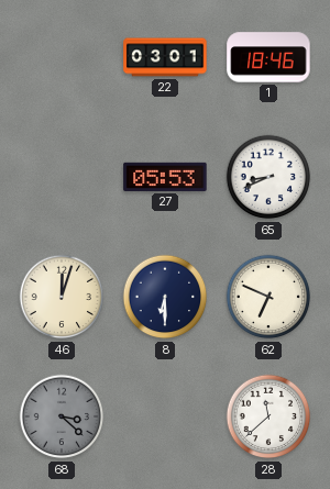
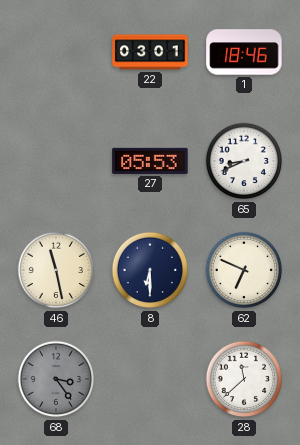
46: 12:03 -> 11:28 (56, 270)
68: 3:22 -> 3:24 (56, 379)
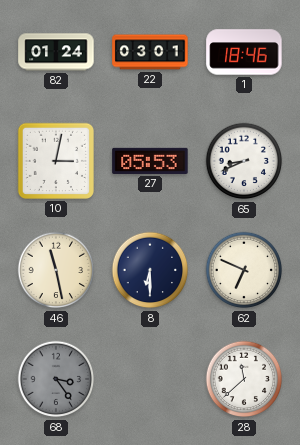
82: none -> 01:24 (56, 52)
10: none -> 3:02 (56, 161)
